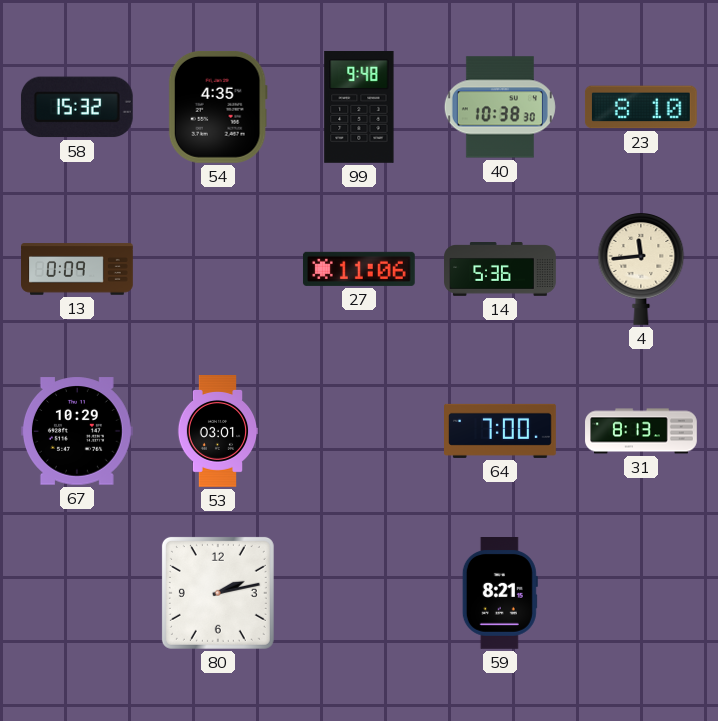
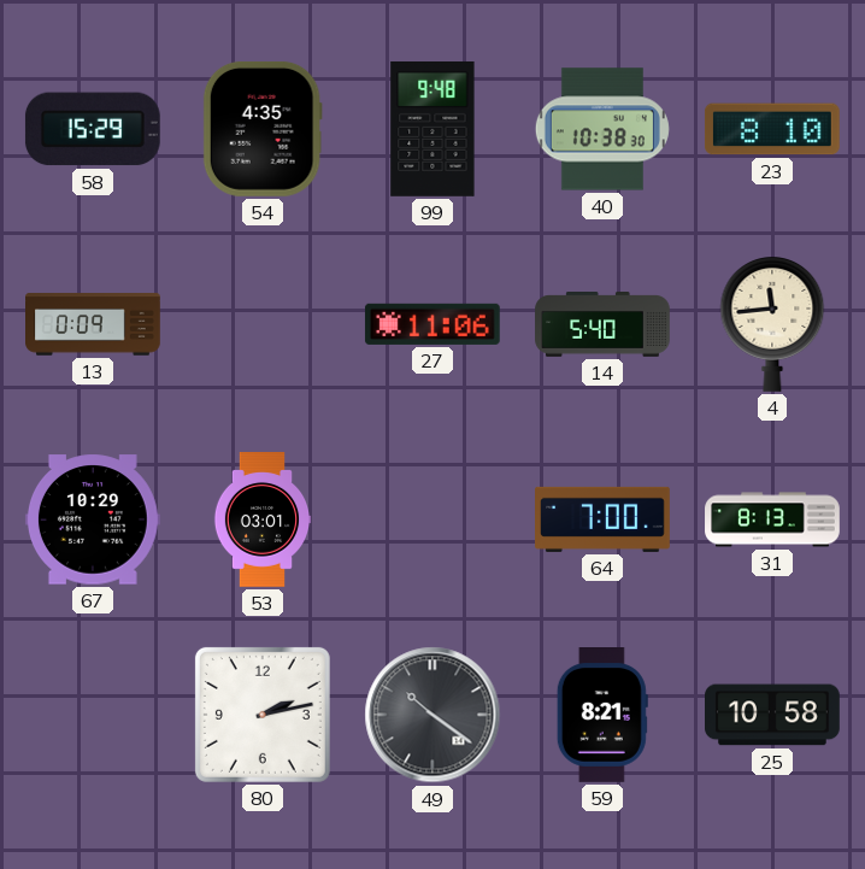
58: 15:32 -> 15:29 (93, 129)
14: 5:36 -> 5:40 (602, 325)
49: none -> 10:21 (432, 715)
25: none -> 10:58 (773, 715)
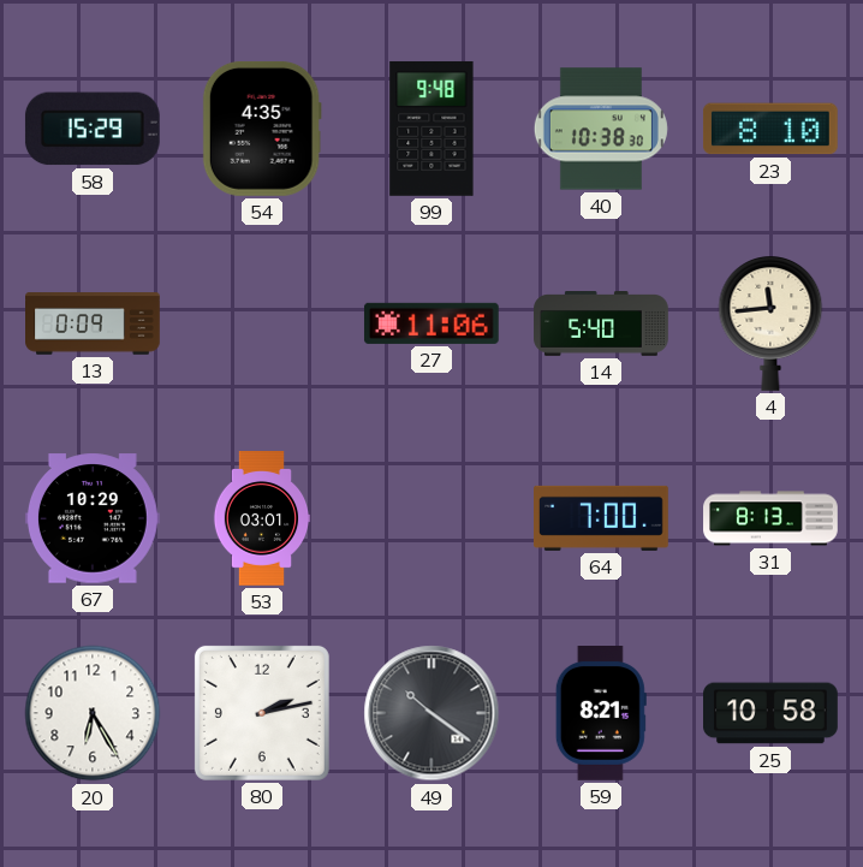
20: none -> 6:25 (93, 713)
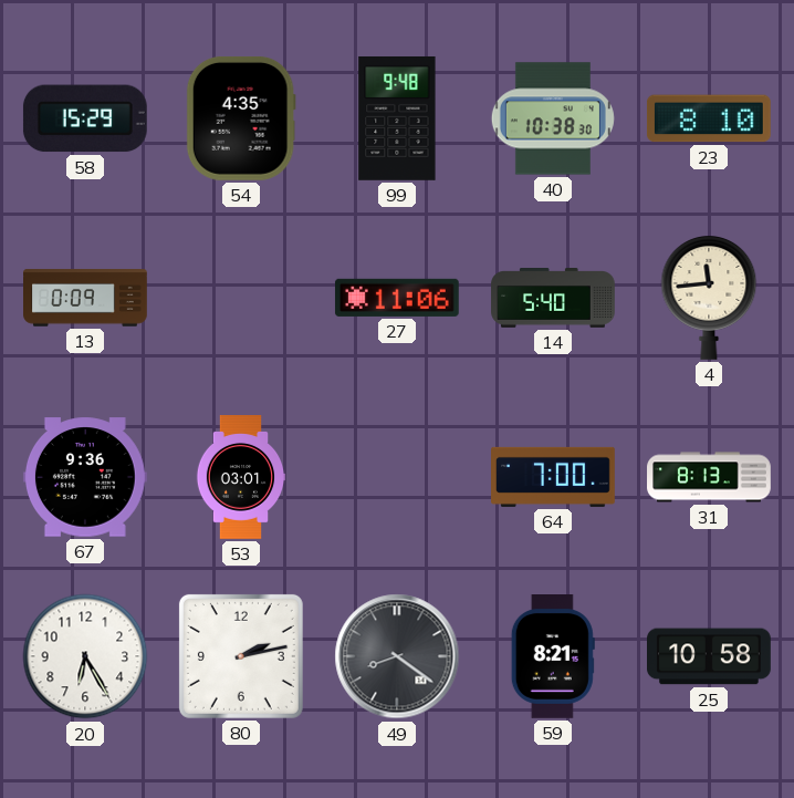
67: 10:29 -> 9:36 (85, 477)
49: 10:21 -> 8:21 (397, 656)
